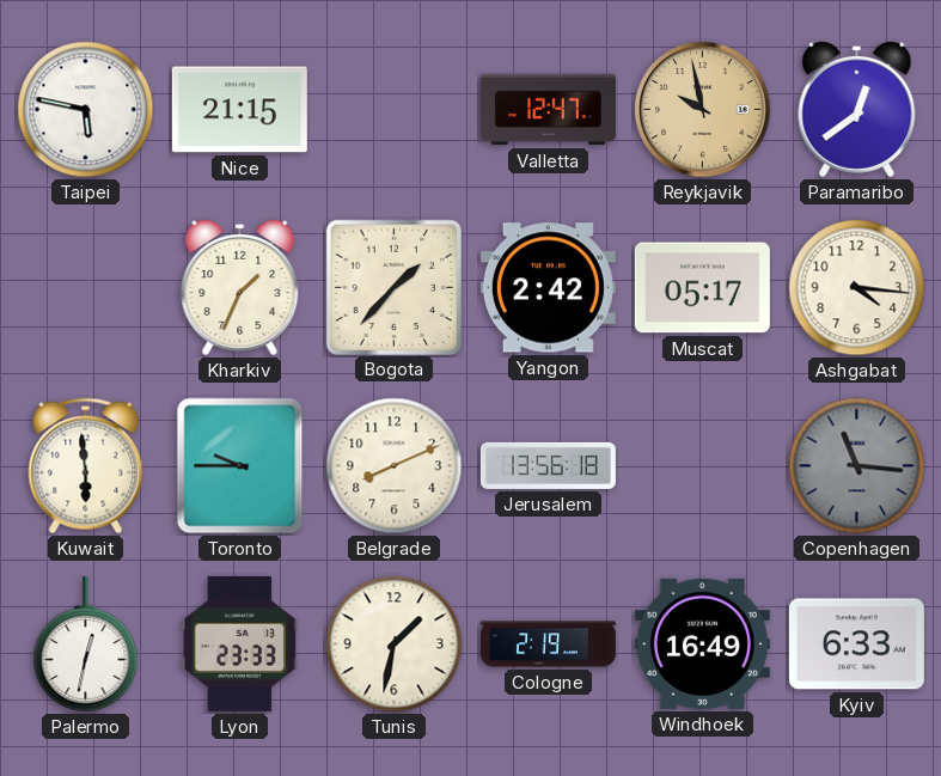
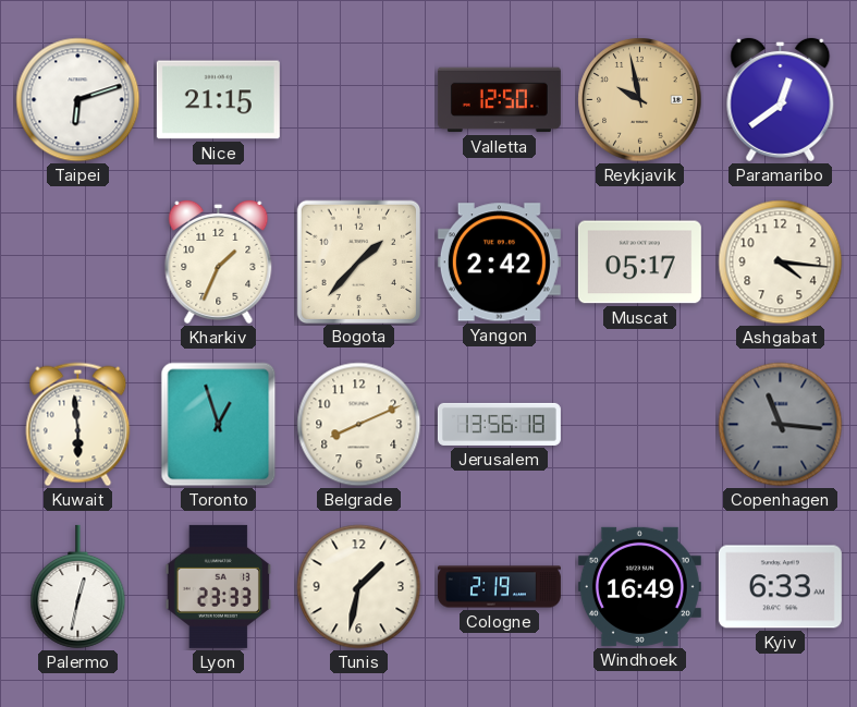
Taipei: 5:47 -> 6:12 (78, 100)
Valletta: 12:47 -> 12:50 (499, 100)
Toronto: 9:45 -> 12:57 (219, 425)
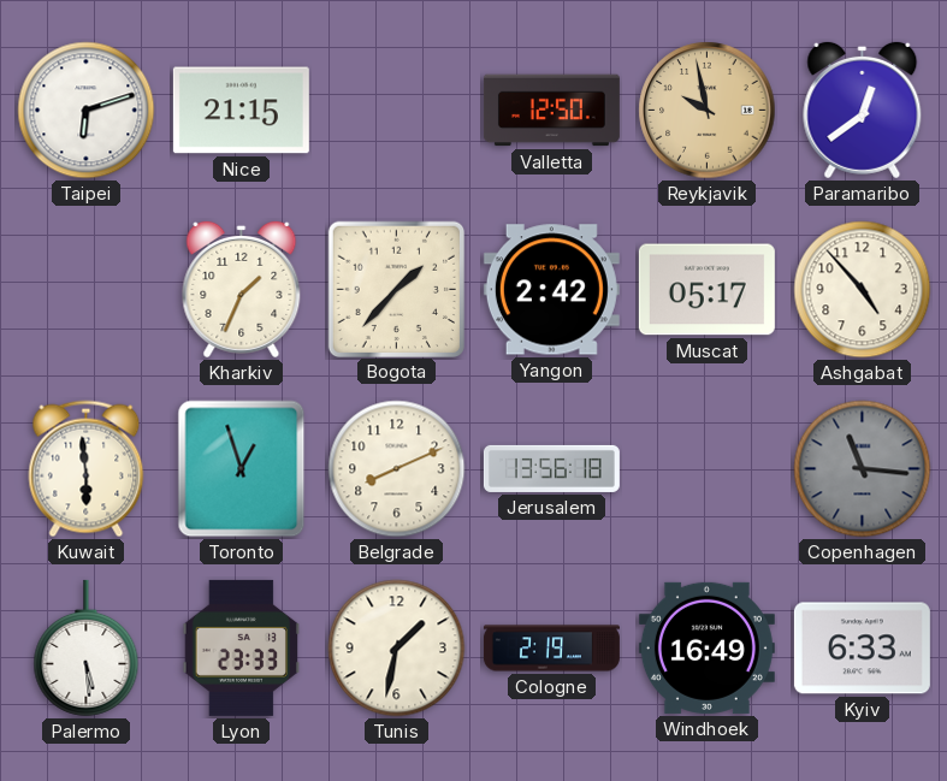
Ashgabat: 4:16 -> 4:53 (863, 290)
Palermo: 12:32 -> 5:29 (87, 647)
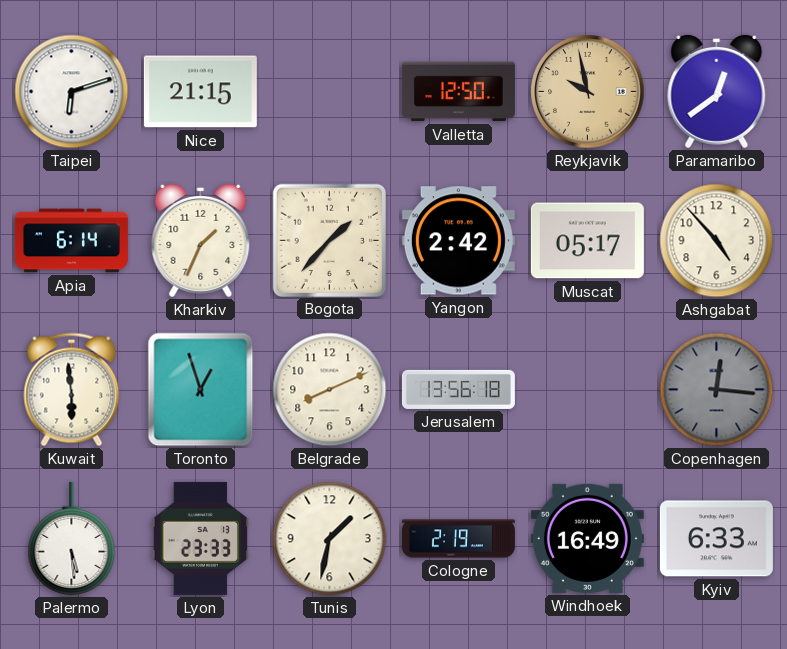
Apia: none -> 6:14 (71, 241)
Copenhagen: 11:16 -> 12:16 (717, 390)
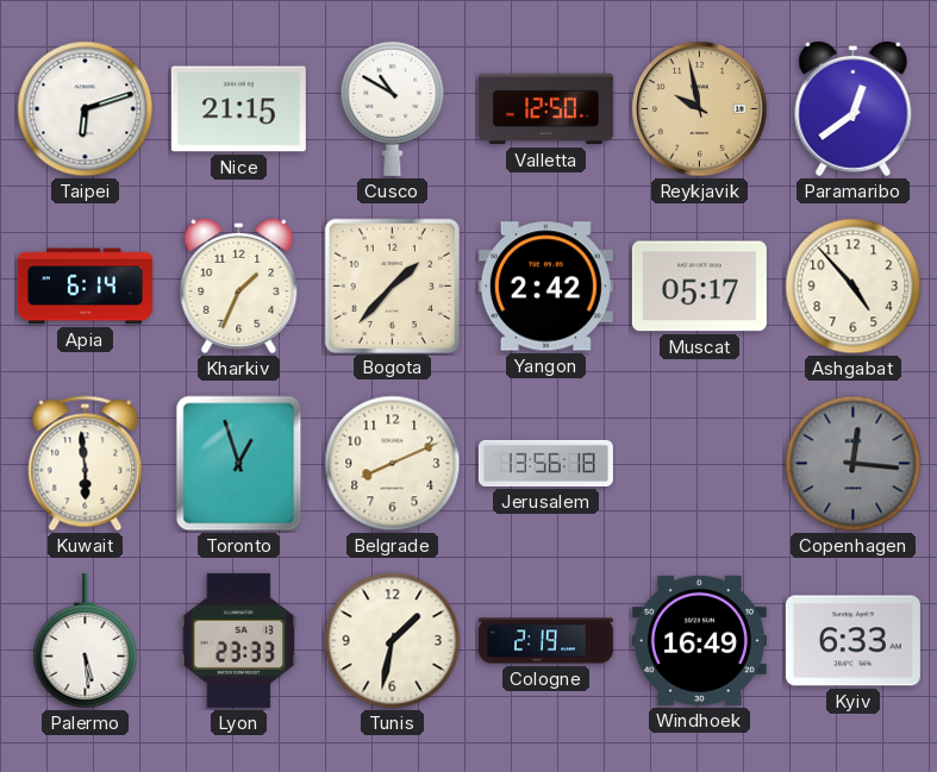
Cusco: none -> 10:50 (393, 108)
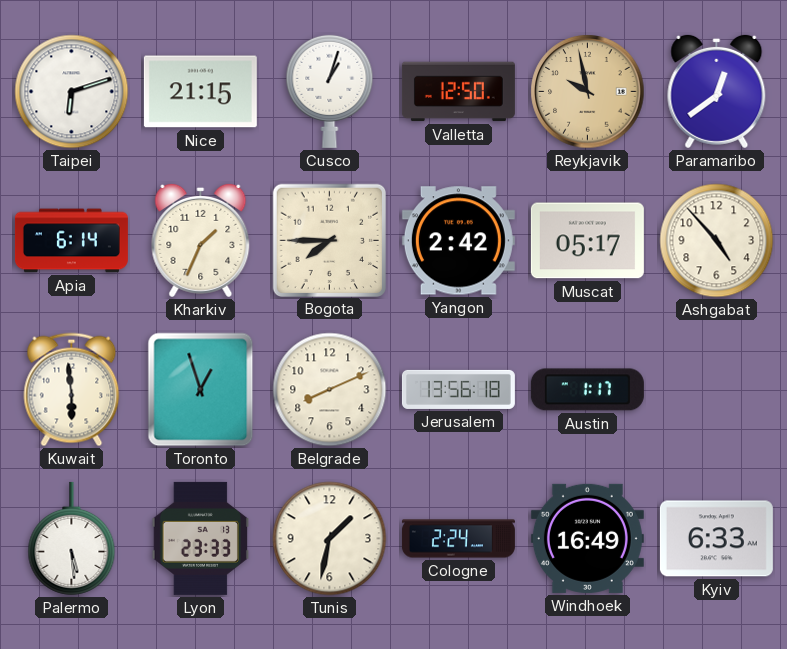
Cusco: 10:50 -> 1:03 (330, 91)
Bogota: 1:37 -> 7:45 (329, 240)
Austin: none -> 1:17 (587, 390)
Copenhagen: 12:16 -> none (854, 464)
Cologne: 2:19 -> 2:24 (458, 539)
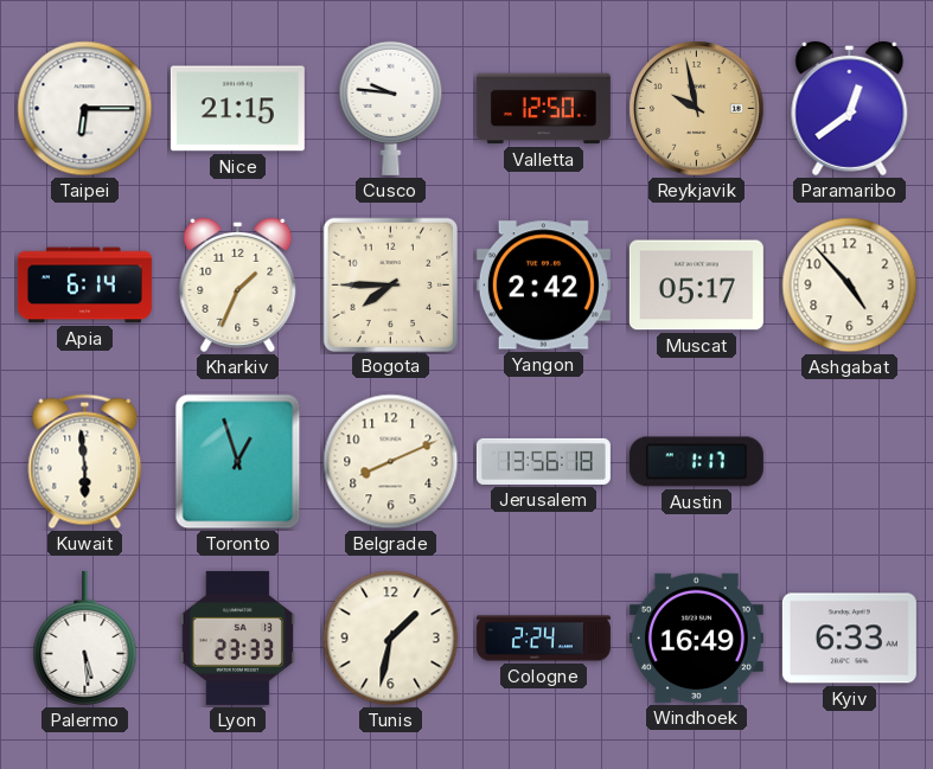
Taipei: 6:12 -> 6:15 (85, 109)
Cusco: 1:03 -> 9:46 (391, 108)
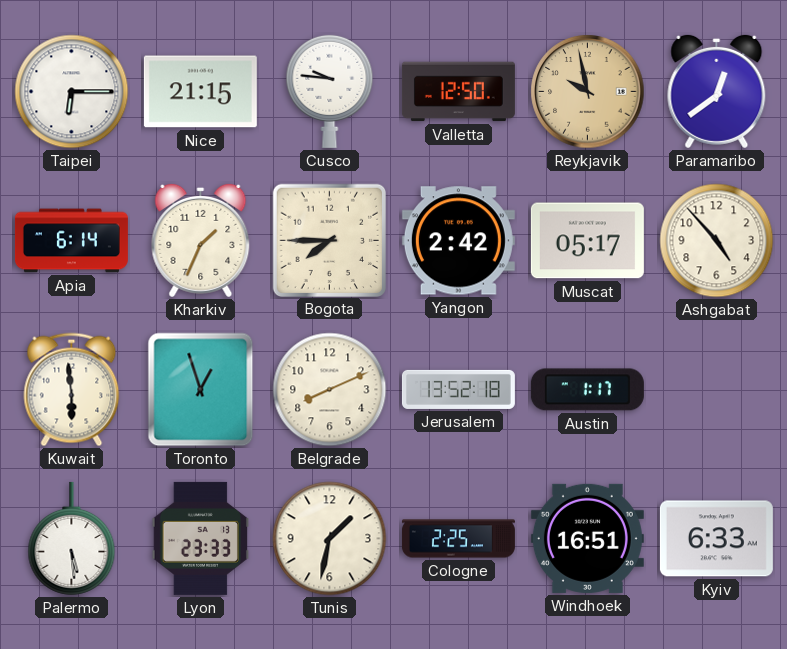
Jerusalem: 13:56 -> 13:52 (458, 389)
Cologne: 2:24 -> 2:25 (458, 539)
Windhoek: 16:49 -> 16:51 (587, 538)
